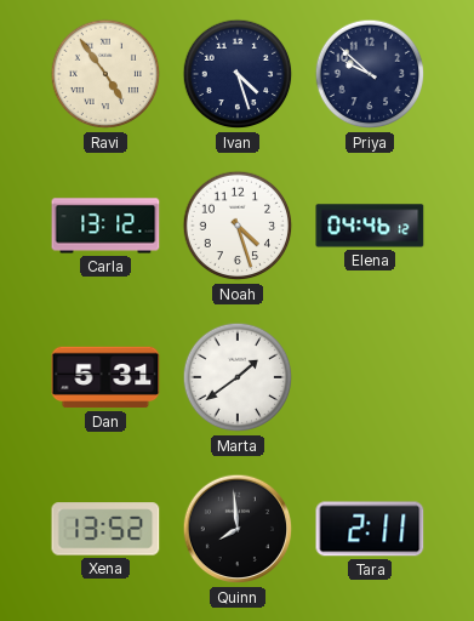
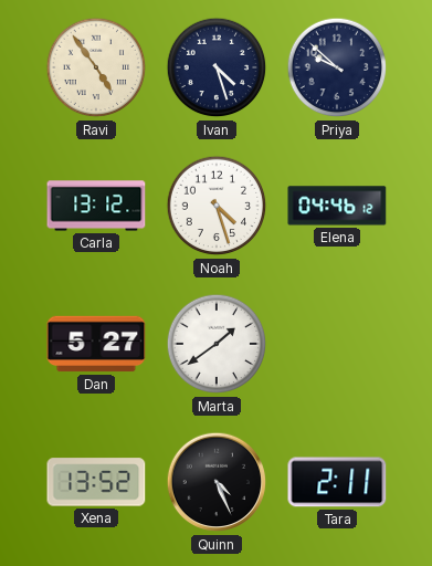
Dan: 5:31 -> 5:27 (96, 344)
Quinn: 7:59 -> 4:26 (217, 482)
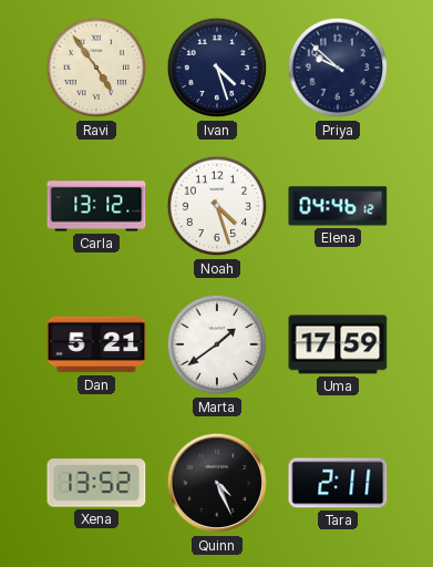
Dan: 5:27 -> 5:21 (96, 344)
Uma: none -> 17:59 (338, 344)
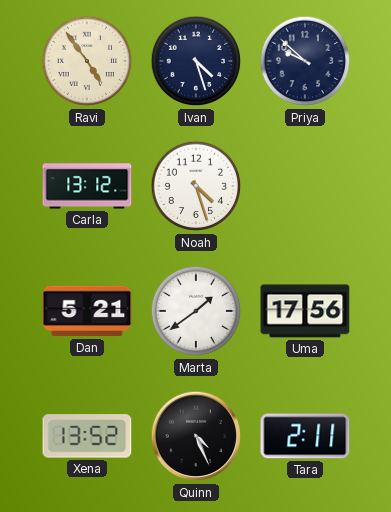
Elena: 04:46 -> none (338, 206)
Uma: 17:59 -> 17:56 (305, 311)
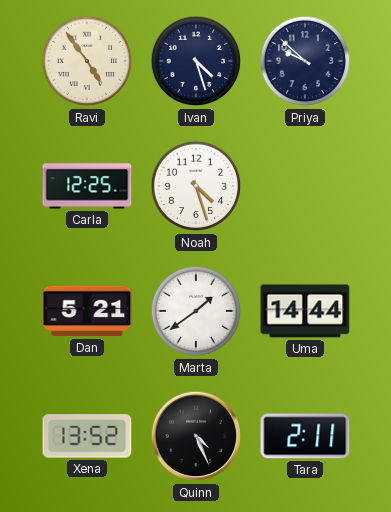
Carla: 13:12 -> 12:25 (87, 186)
Uma: 17:56 -> 14:44 (305, 311)
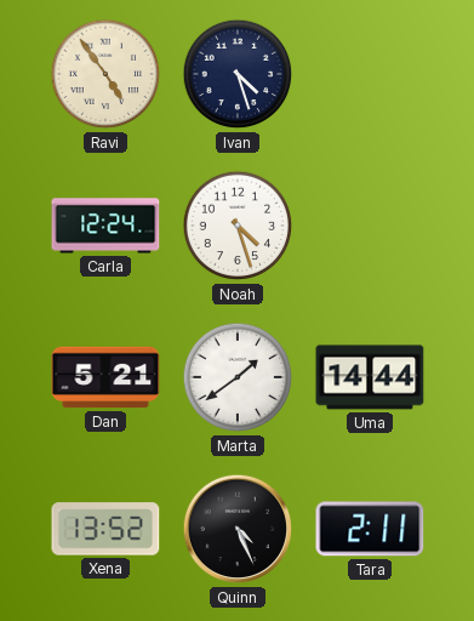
Priya: 9:52 -> none (305, 61)
Carla: 12:25 -> 12:24 (105, 226)
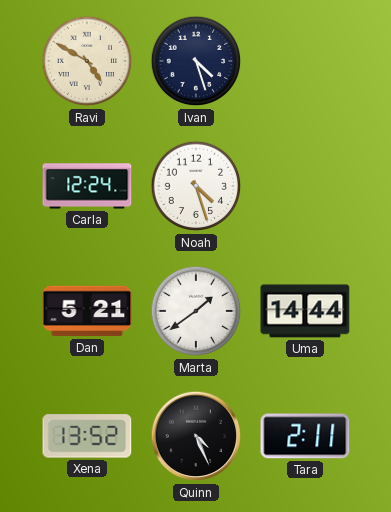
Ravi: 4:54 -> 4:50 (87, 61)
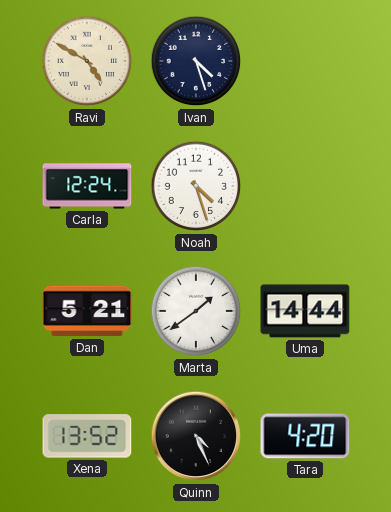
Tara: 2:11 -> 4:20 (305, 436)
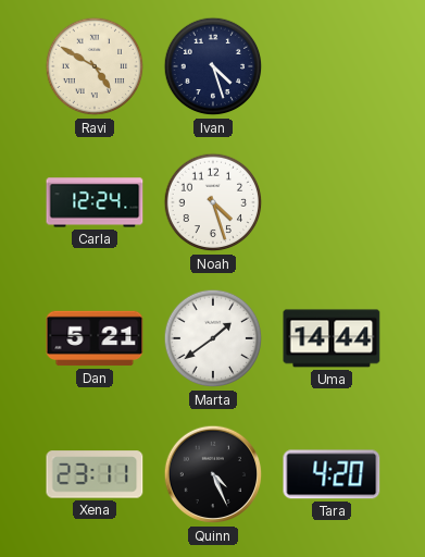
Xena: 13:52 -> 23:11 (95, 474)
